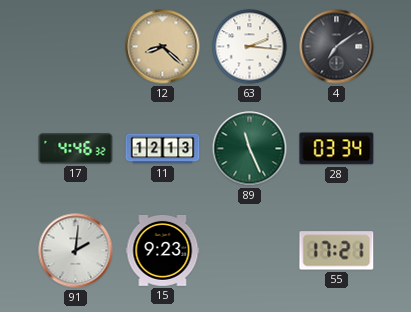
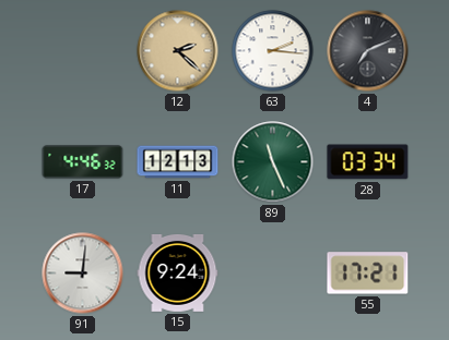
12: 8:22 -> 2:22 (178, 51)
4: 7:09 -> 7:11 (368, 51)
91: 2:01 -> 9:01 (83, 274)
15: 9:23 -> 9:24 (178, 272)
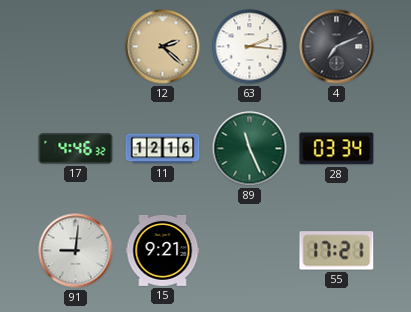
11: 12:13 -> 12:16 (163, 149)
15: 9:24 -> 9:21 (163, 250)
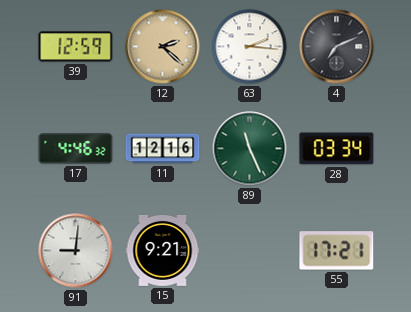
39: none -> 12:59 (76, 47)
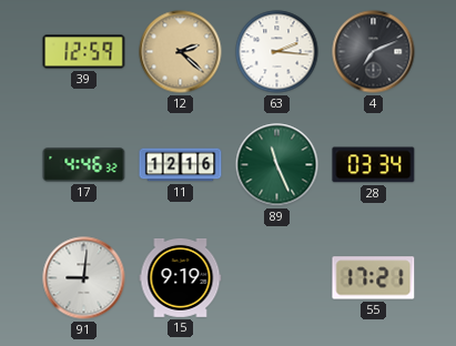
15: 9:21 -> 9:19 (181, 277)
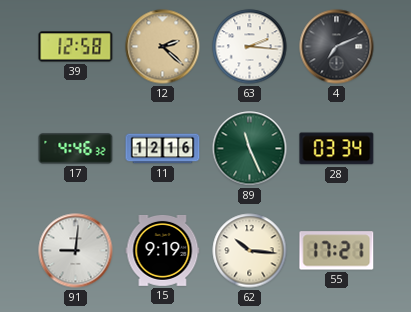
39: 12:59 -> 12:58 (76, 47)
62: none -> 10:16 (250, 251)
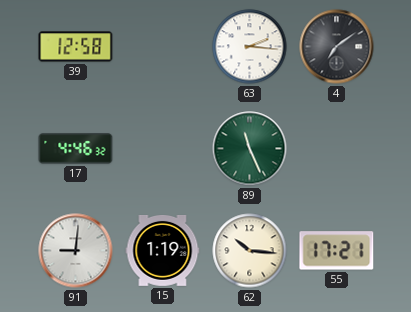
12: 2:22 -> none (163, 47)
4: 7:11 -> 7:09 (337, 47)
11: 12:16 -> none (163, 149)
28: 03:34 -> none (337, 149)
15: 9:19 -> 1:19 (163, 250)
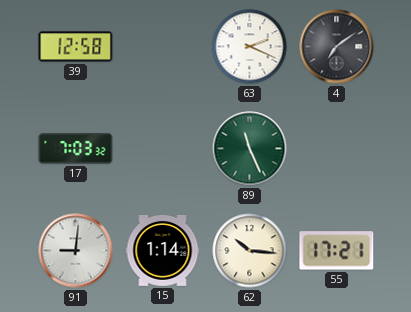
63: 2:16 -> 2:19 (250, 47)
17: 4:46 -> 7:03 (76, 149)
15: 1:19 -> 1:14 (163, 250)
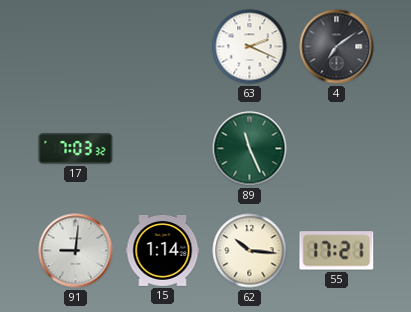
39: 12:58 -> none (76, 47)
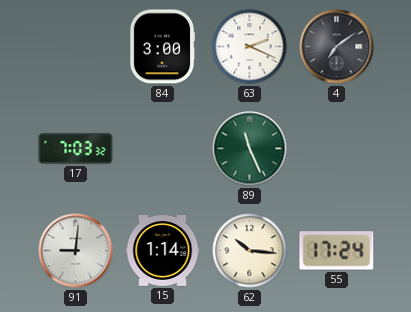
84: none -> 3:00 (162, 47)
55: 17:21 -> 17:24 (337, 251)
